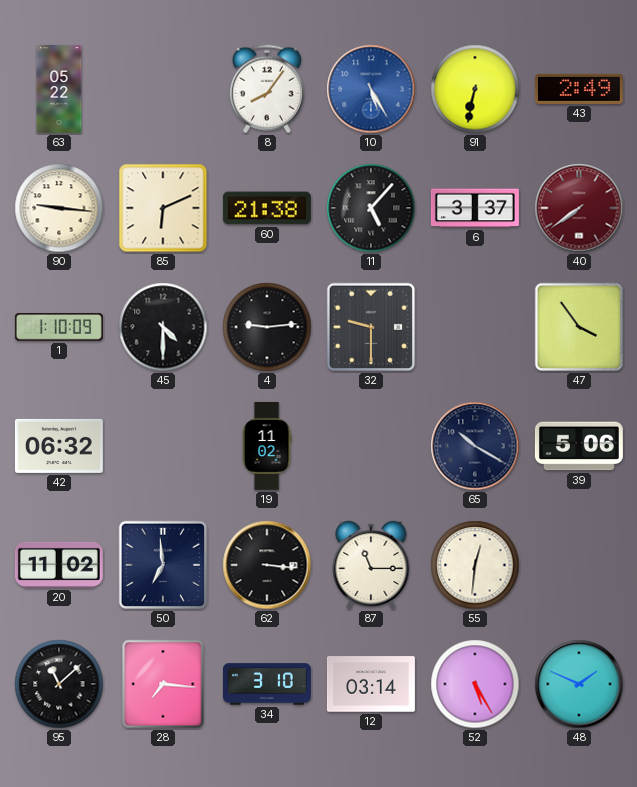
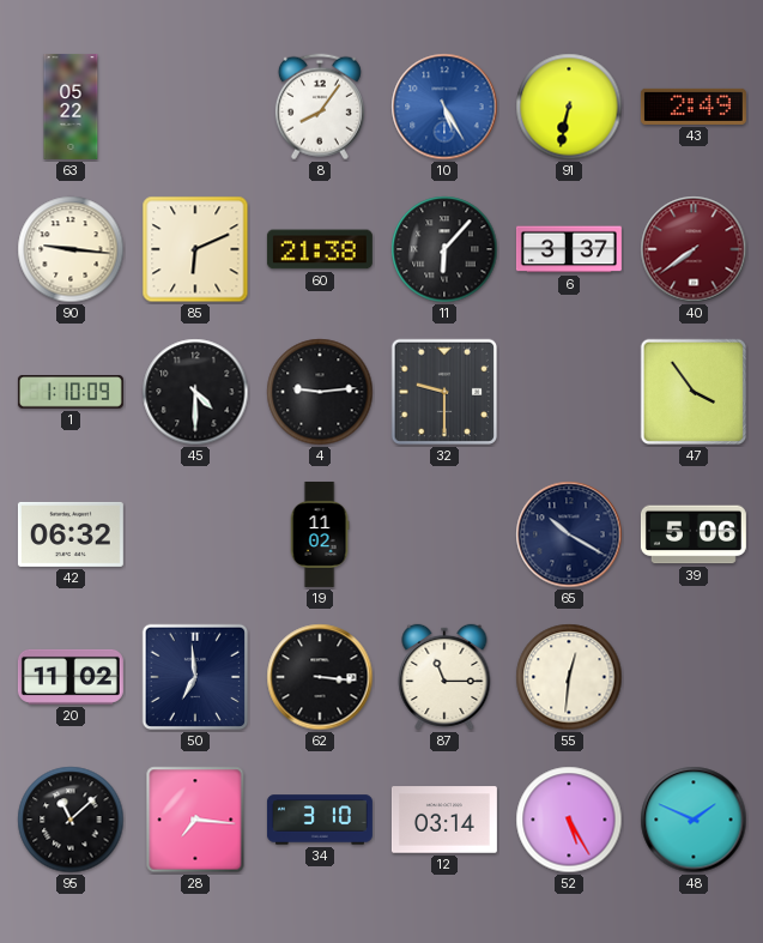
11: 5:07 -> 6:07 (444, 249)
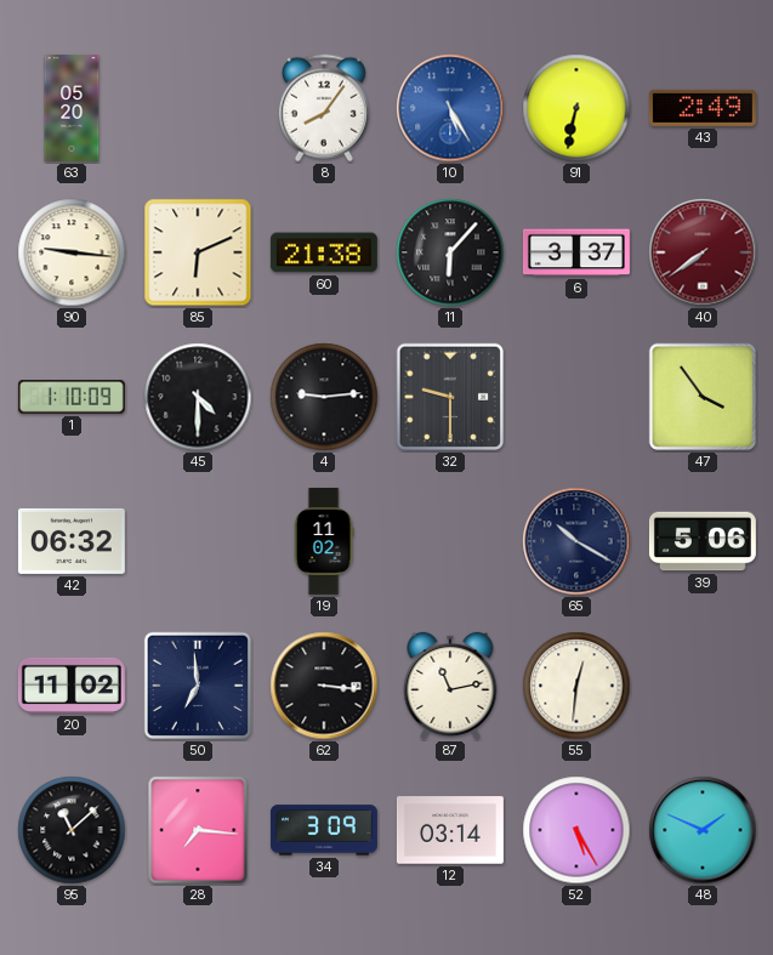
63: 05:22 -> 05:20 (72, 108)
87: 11:15 -> 11:13 (450, 686)
34: 3:10 -> 3:09 (324, 830)
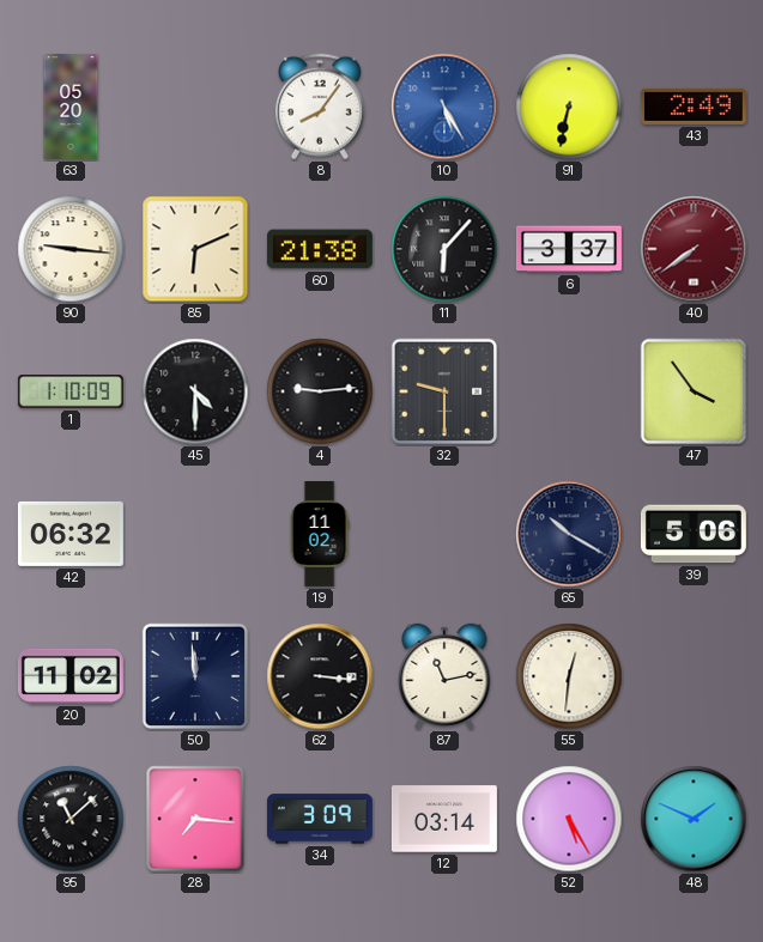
50: 6:59 -> 11:59 (195, 676)
